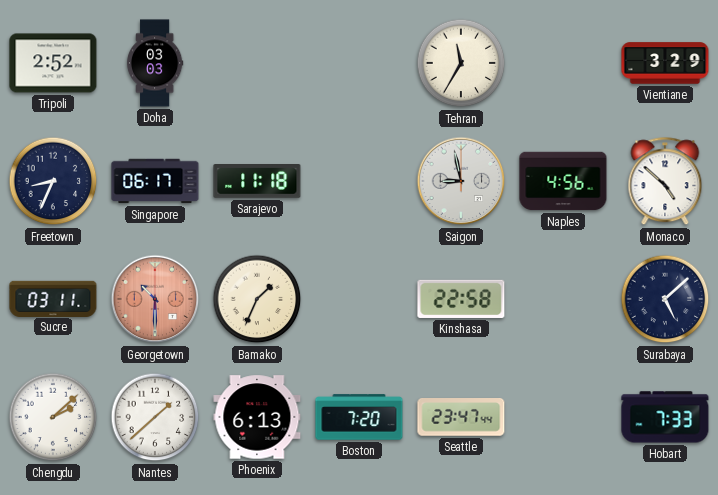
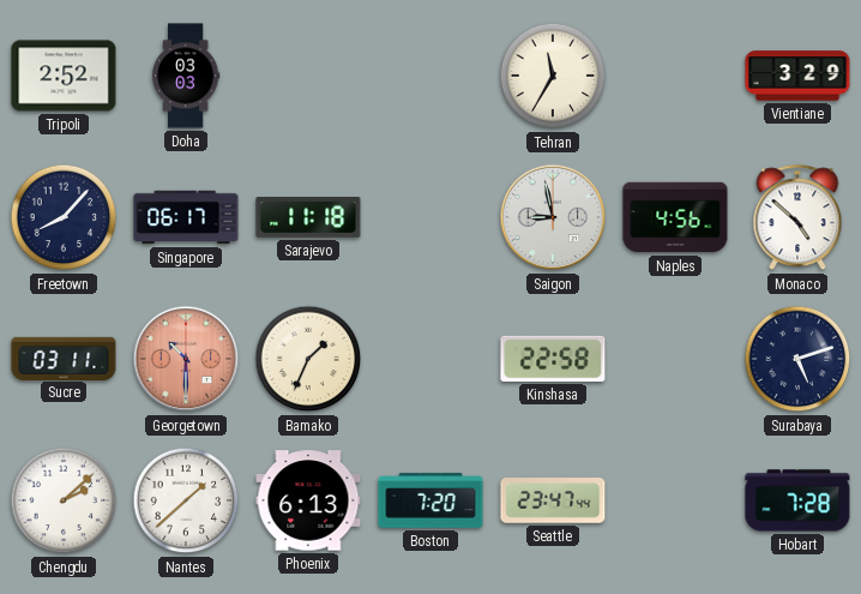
Freetown: 8:34 -> 8:07 (64, 217)
Surabaya: 5:08 -> 5:12 (797, 359)
Hobart: 7:33 -> 7:28 (797, 500)
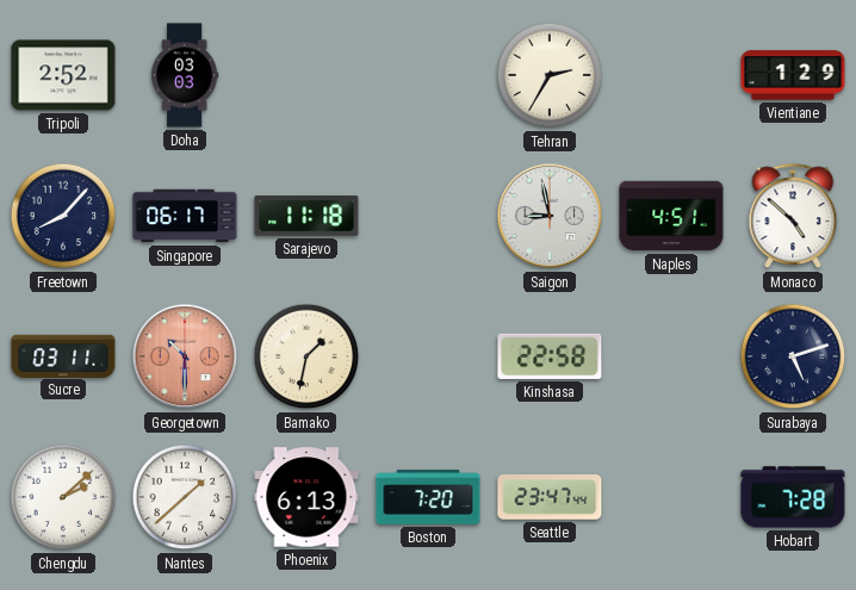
Tehran: 11:35 -> 2:35 (550, 75)
Vientiane: 3:29 -> 1:29 (793, 75)
Naples: 4:56 -> 4:51 (671, 216)
Bamako: 1:34 -> 1:32 (306, 356)
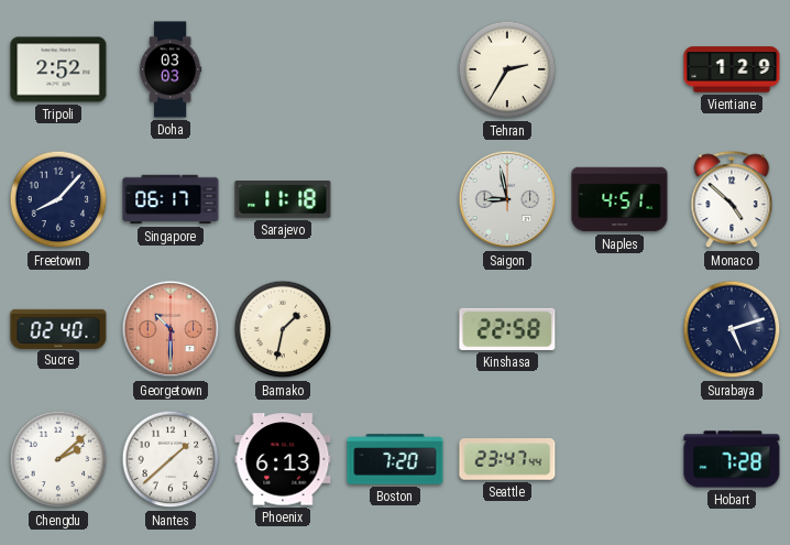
Sucre: 03:11 -> 02:40 (58, 328)
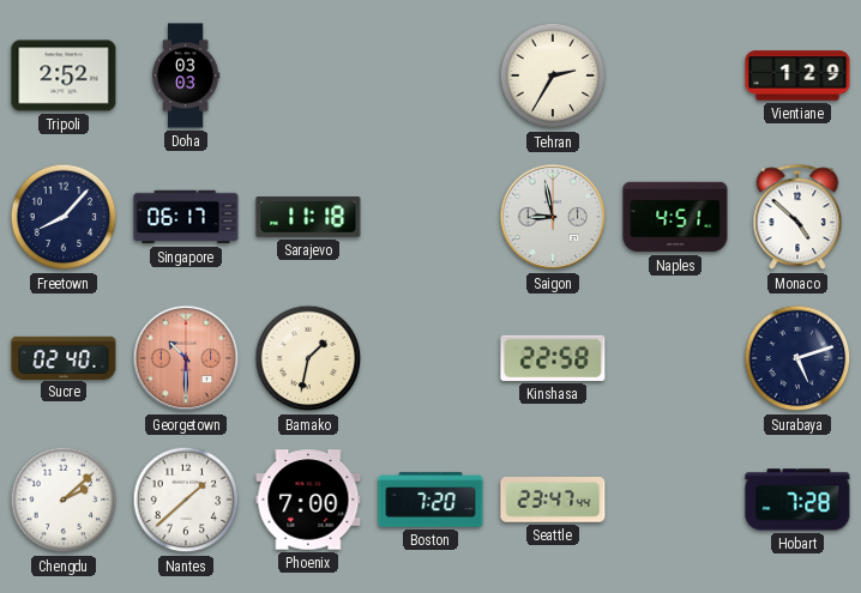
Phoenix: 6:13 -> 7:00 (308, 500)
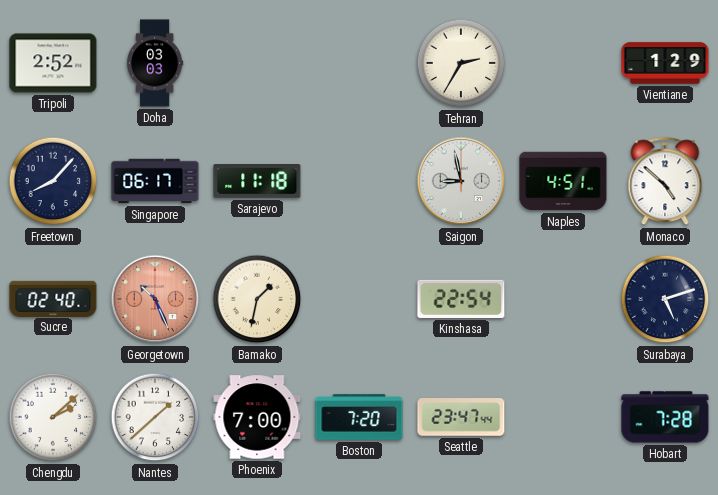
Georgetown: 10:30 -> 10:26 (155, 299)
Kinshasa: 22:58 -> 22:54 (461, 299)
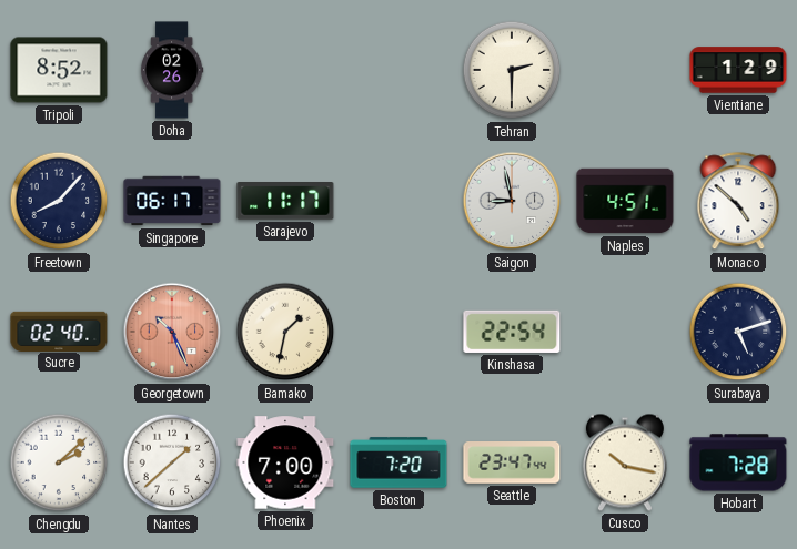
Tripoli: 2:52 -> 8:52 (59, 70)
Doha: 03:03 -> 02:26 (172, 70)
Tehran: 2:35 -> 2:30 (512, 70)
Sarajevo: 11:18 -> 11:17 (285, 202)
Cusco: none -> 10:17 (625, 462)
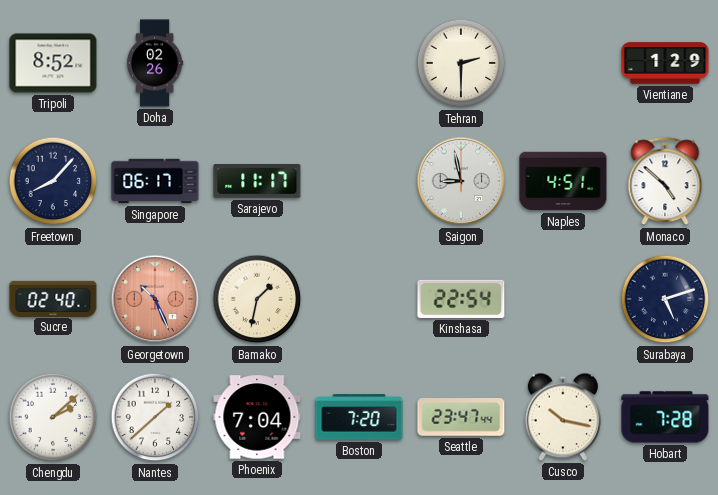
Phoenix: 7:00 -> 7:04 (257, 417)
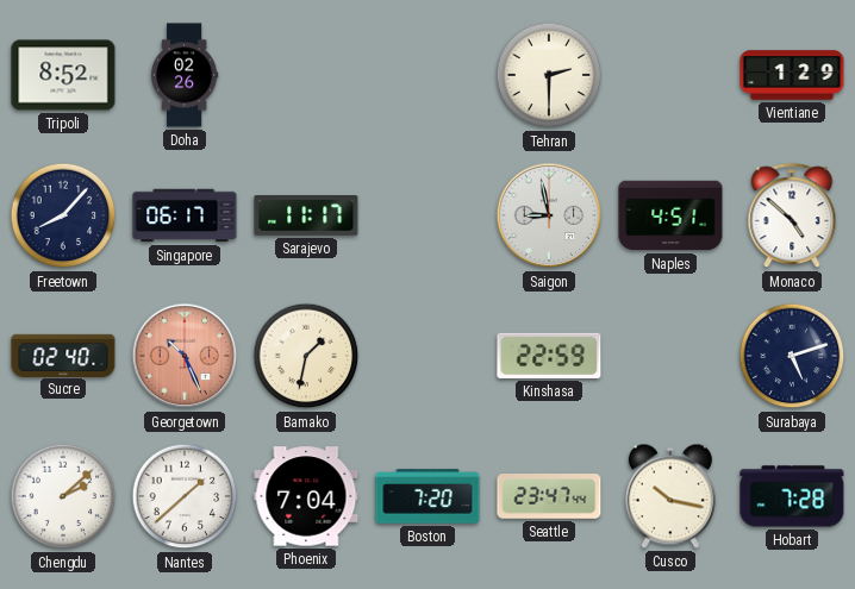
Kinshasa: 22:54 -> 22:59 (549, 356)
